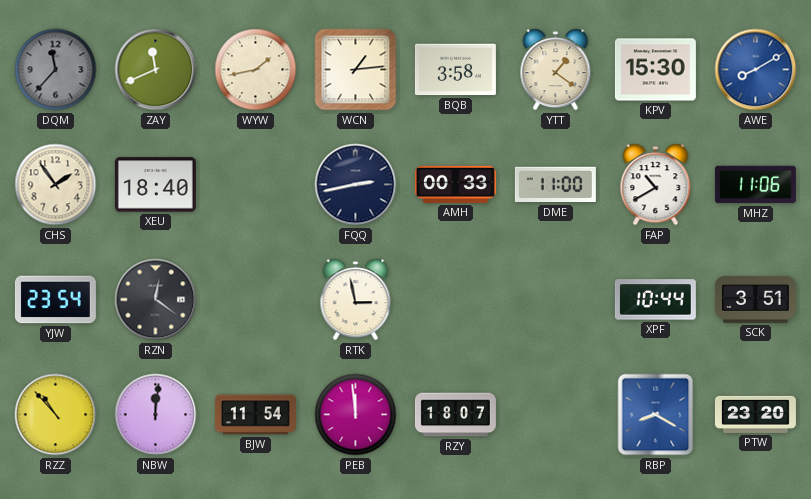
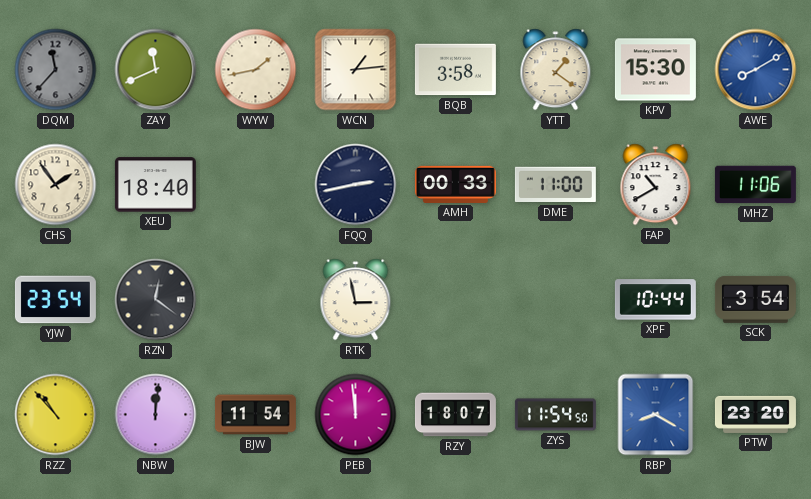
SCK: 3:51 -> 3:54 (755, 299)
ZYS: none -> 11:54 (555, 415)
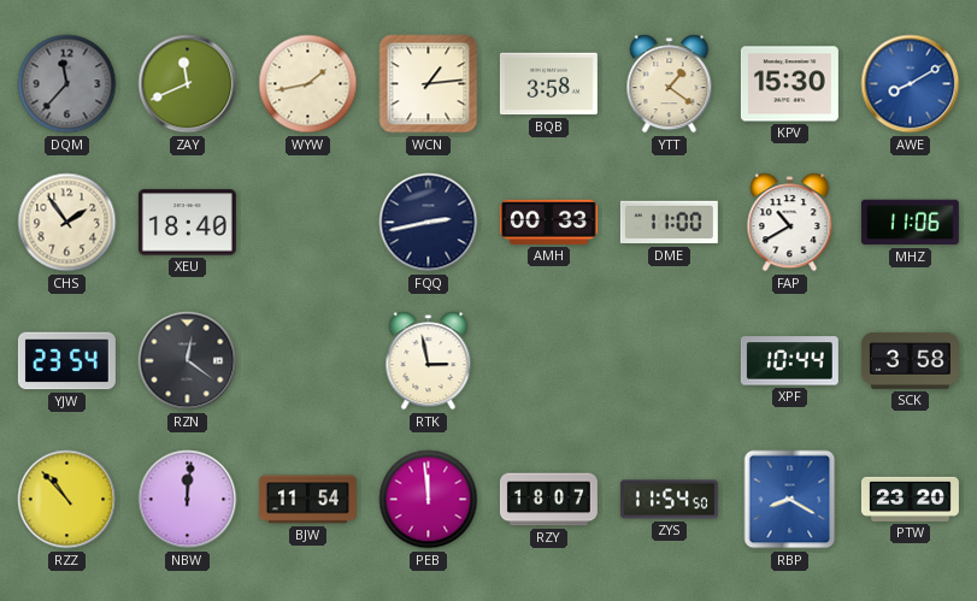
SCK: 3:54 -> 3:58 (910, 360)
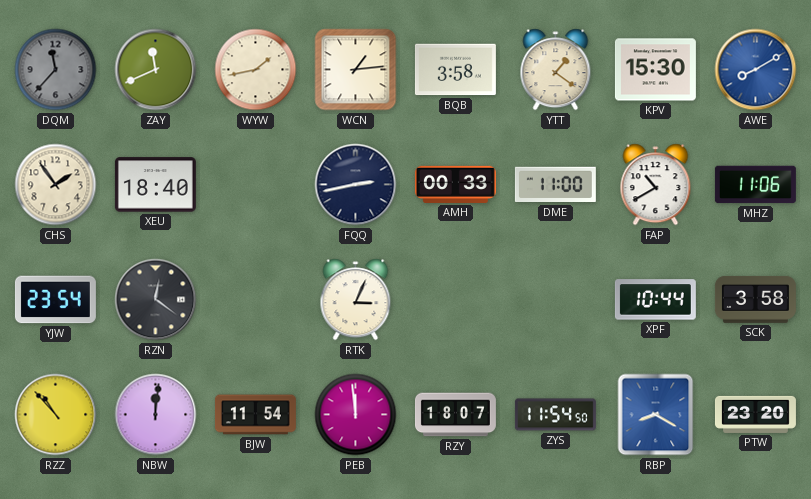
RTK: 2:58 -> 3:04 (356, 300)
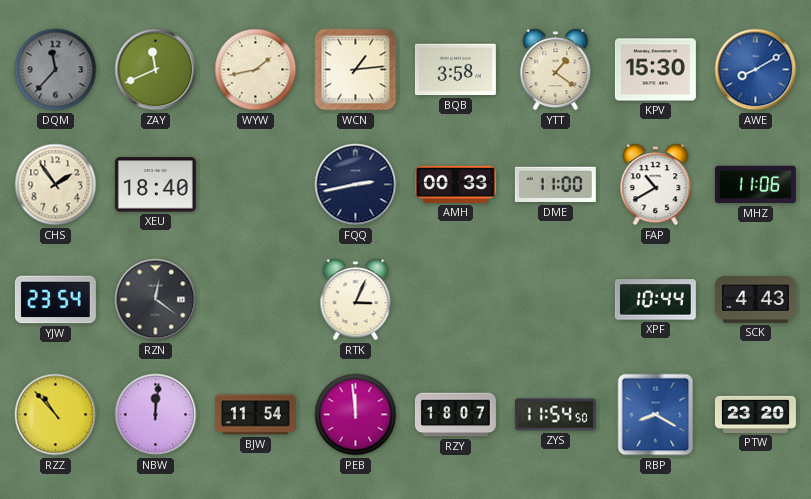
SCK: 3:58 -> 4:43 (755, 299)
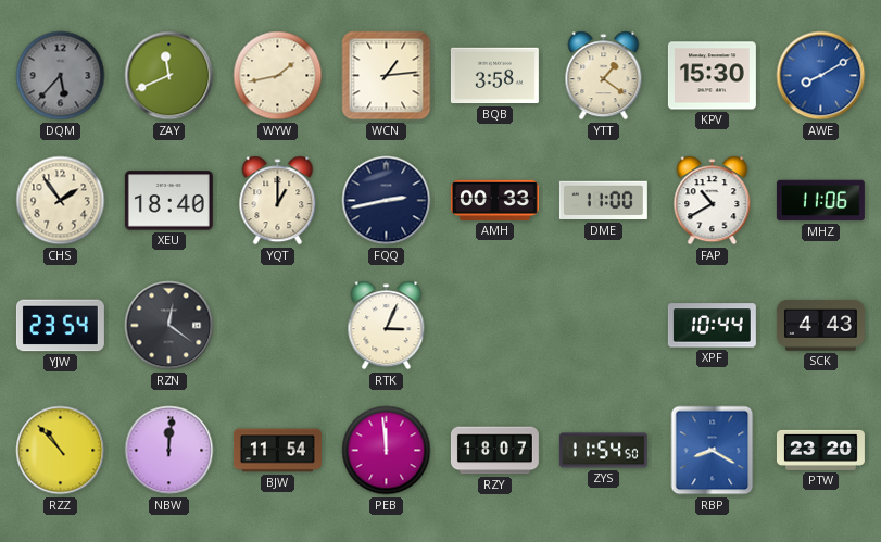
DQM: 11:37 -> 5:37 (61, 76)
YQT: none -> 1:00 (278, 201)
